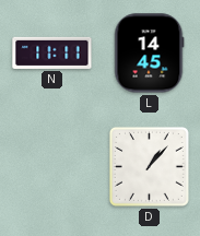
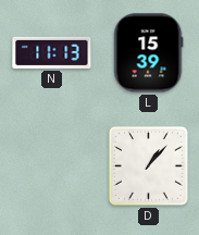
N: 11:11 -> 11:13 (52, 52)
L: 14:45 -> 15:39 (149, 53)
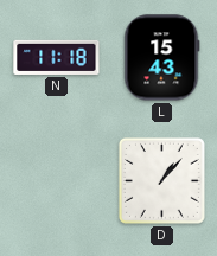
N: 11:13 -> 11:18 (57, 57)
L: 15:39 -> 15:43 (162, 58)
